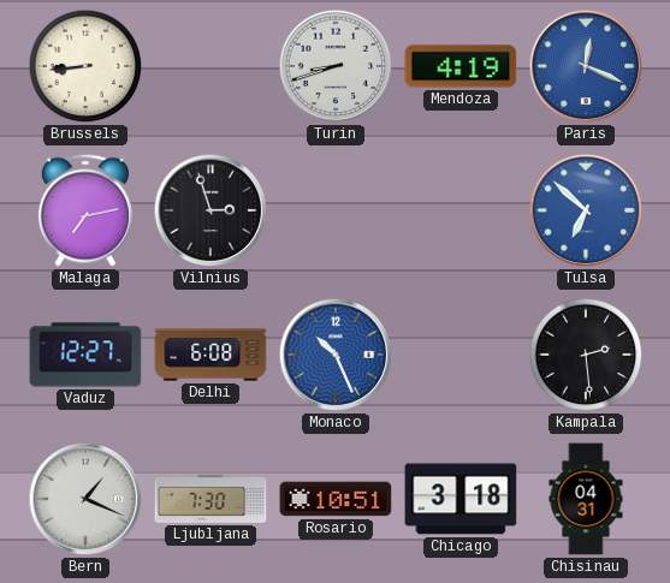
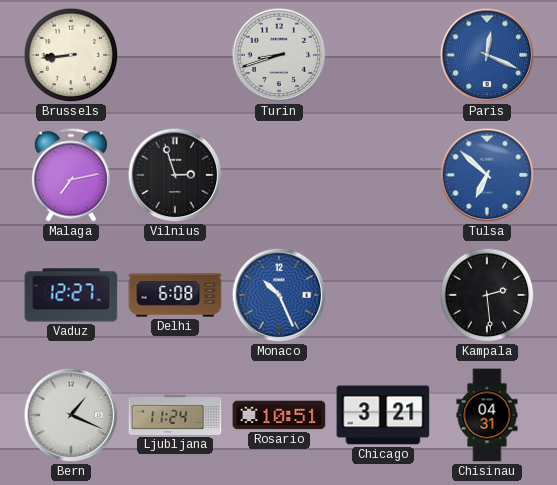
Mendoza: 4:19 -> none (461, 66)
Ljubljana: 7:30 -> 11:24 (175, 415)
Chicago: 3:18 -> 3:21 (383, 415)
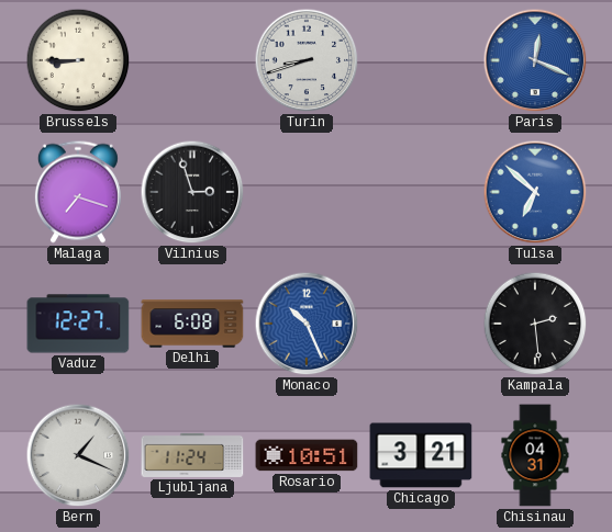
Brussels: 8:44 -> 8:45 (78, 60)
Malaga: 7:13 -> 7:18 (78, 192)
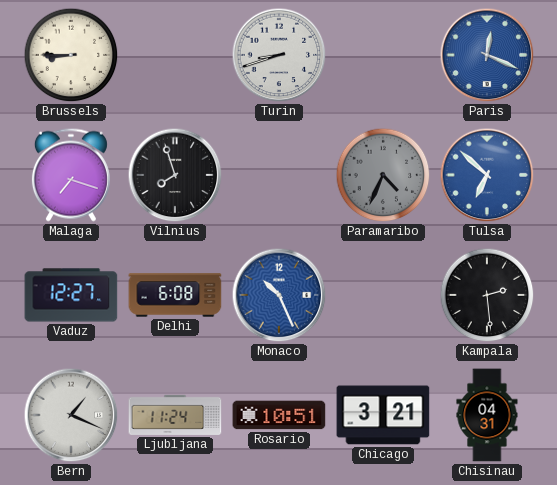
Vilnius: 2:57 -> 7:57 (175, 175)
Paramaribo: none -> 4:34 (383, 175)
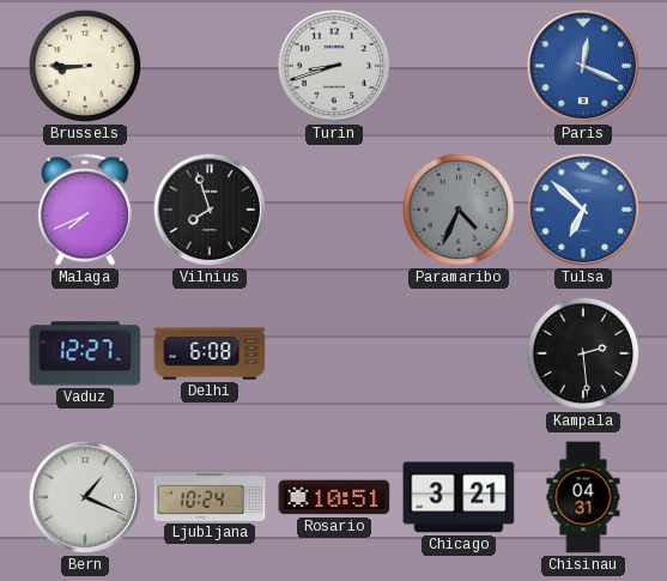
Malaga: 7:18 -> 7:41 (85, 210)
Monaco: 10:26 -> none (279, 295)
Ljubljana: 11:24 -> 10:24 (210, 497)
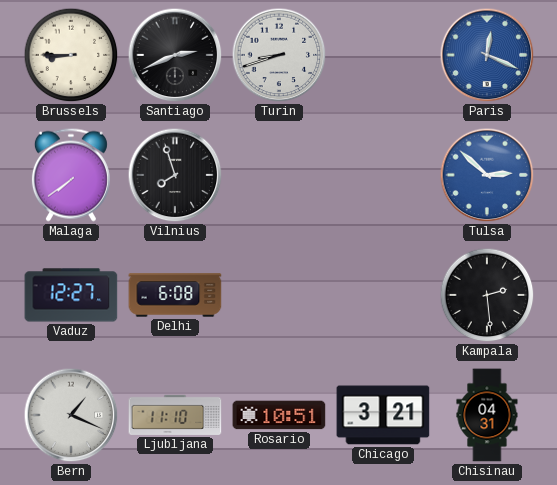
Santiago: none -> 2:41 (175, 55)
Malaga: 7:41 -> 7:39 (71, 175)
Paramaribo: 4:34 -> none (459, 210)
Tulsa: 6:52 -> 2:52 (487, 175)
Ljubljana: 10:24 -> 11:10 (175, 415)
